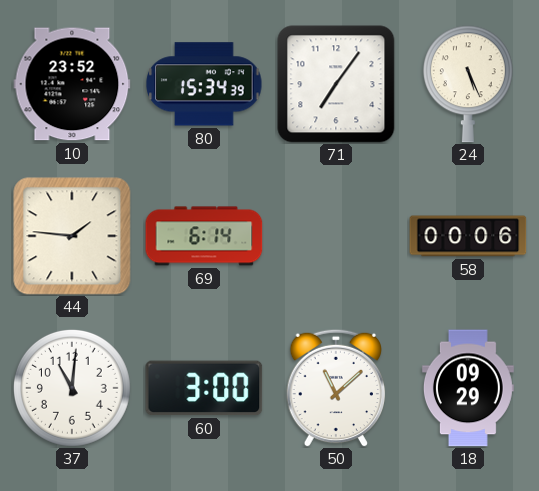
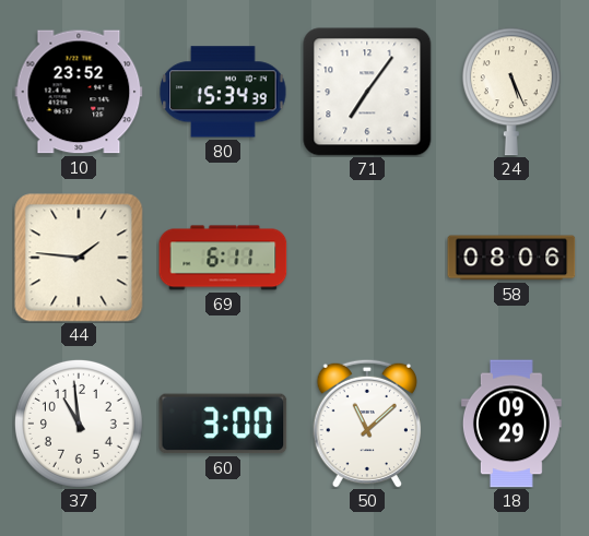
69: 6:14 -> 6:11 (223, 258)
58: 00:06 -> 08:06 (511, 258)
37: 11:01 -> 10:59 (79, 424)
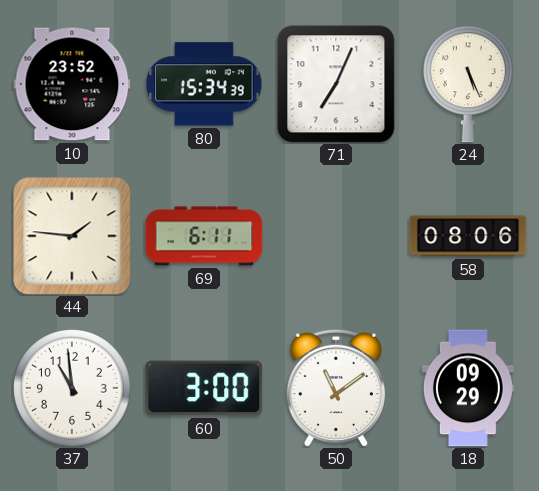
71: 7:06 -> 7:04 (336, 84)
50: 11:08 -> 11:09 (336, 388)
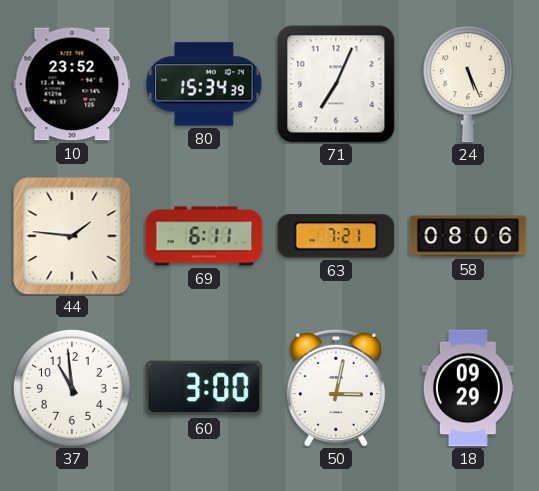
63: none -> 7:21 (336, 236)
50: 11:09 -> 3:02 (336, 388)
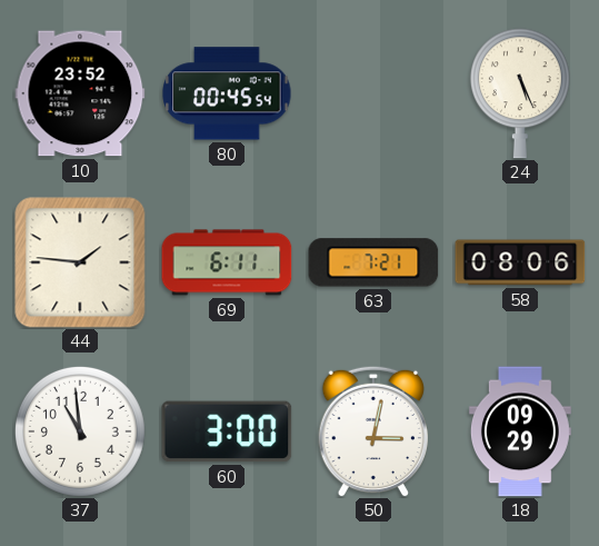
80: 15:34 -> 00:45 (227, 93)
71: 7:04 -> none (336, 84)
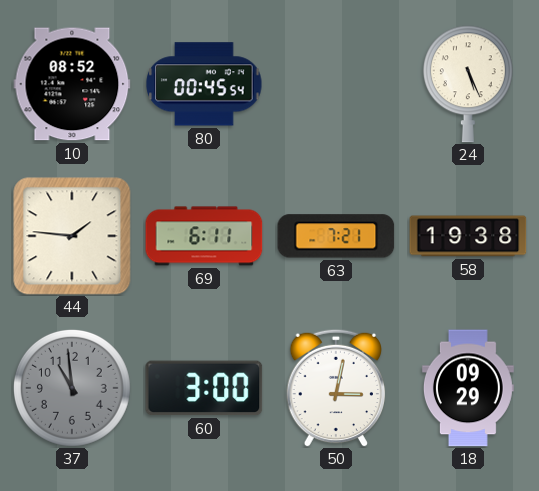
10: 23:52 -> 08:52 (72, 84)
58: 08:06 -> 19:38 (468, 236)
37 dial: white -> grey (72, 388)
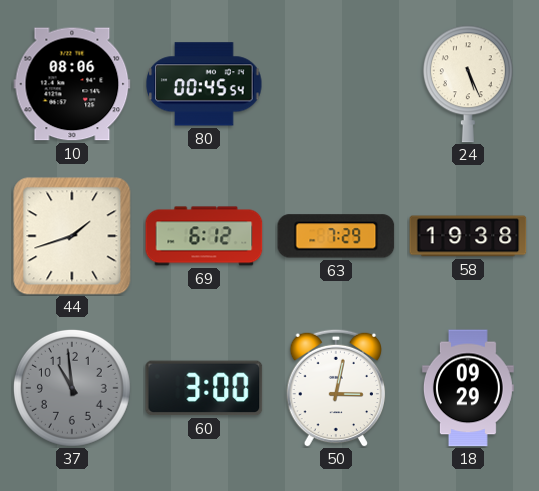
10: 08:52 -> 08:06 (72, 84)
44: 1:46 -> 1:42 (72, 236)
69: 6:11 -> 6:12 (204, 236)
63: 7:21 -> 7:29 (336, 236)
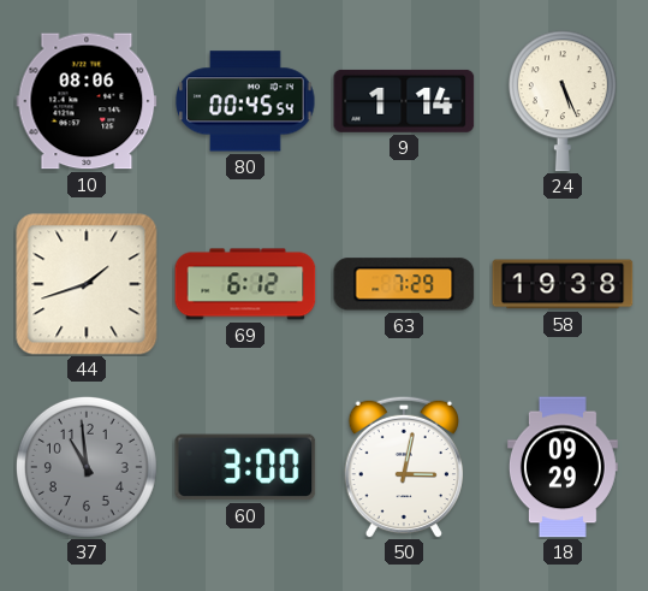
9: none -> 1:14 (404, 101)
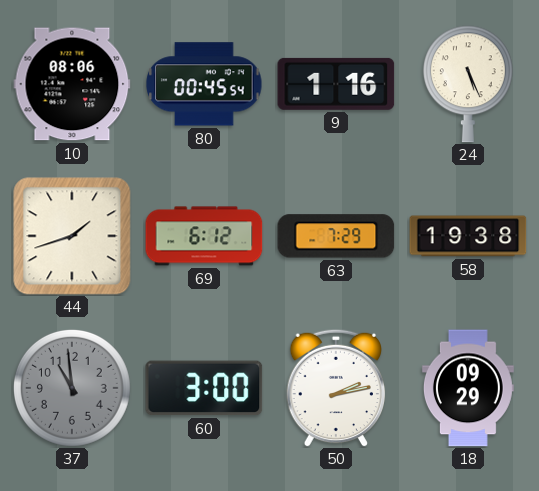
9: 1:14 -> 1:16 (336, 84)
50: 3:02 -> 2:13 (336, 388)
